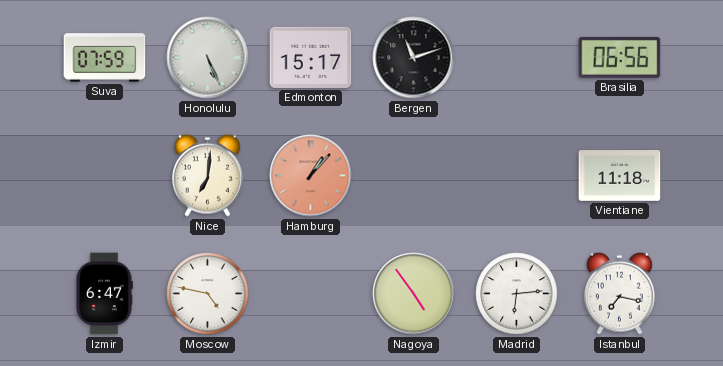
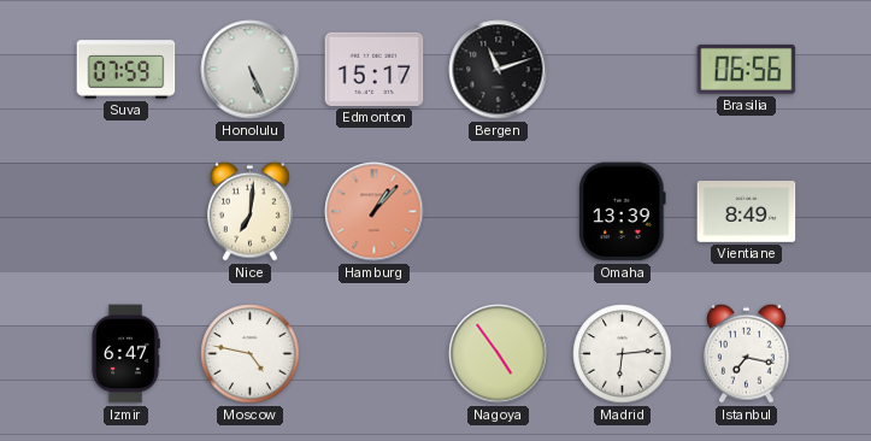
Omaha: none -> 13:39 (623, 212)
Vientiane: 11:18 -> 8:49 (747, 212)
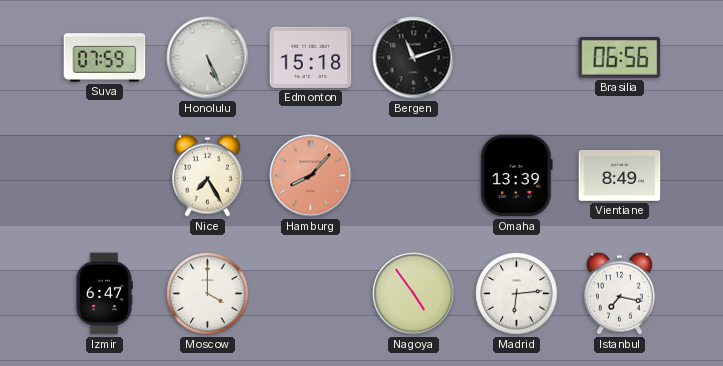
Edmonton: 15:17 -> 15:18 (311, 57)
Nice: 7:01 -> 7:25 (208, 175)
Hamburg: 1:07 -> 8:07 (311, 176)
Moscow: 4:47 -> 4:00 (208, 294)
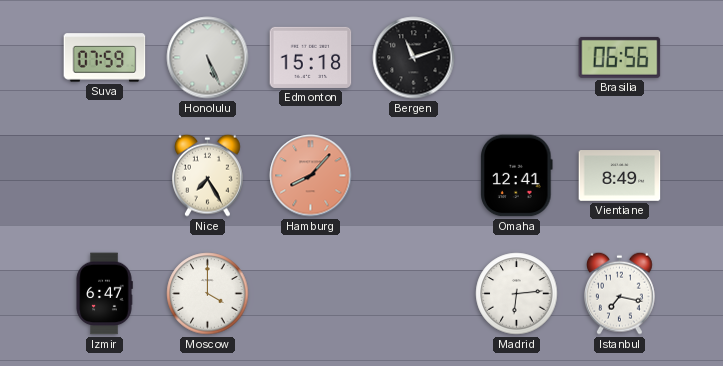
Omaha: 13:39 -> 12:41 (517, 176)
Nagoya: 4:54 -> none (414, 294)
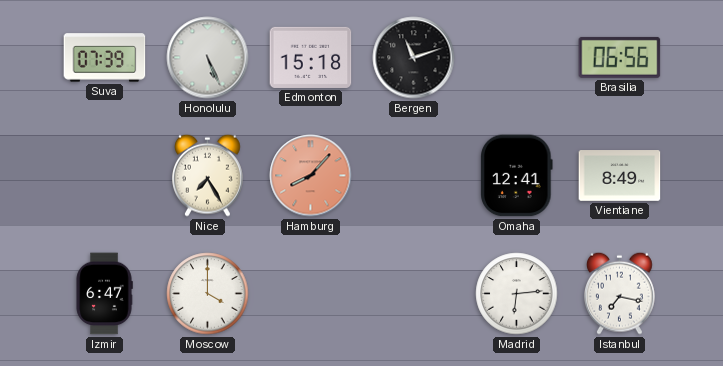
Suva: 07:59 -> 07:39 (105, 58)
